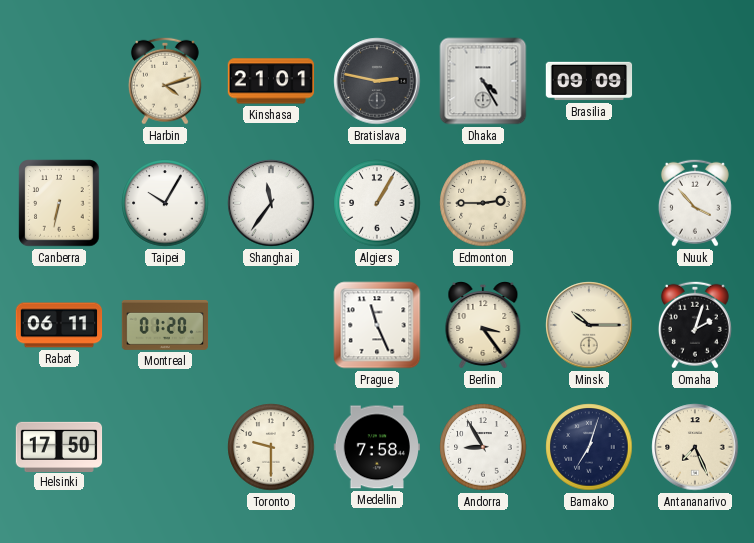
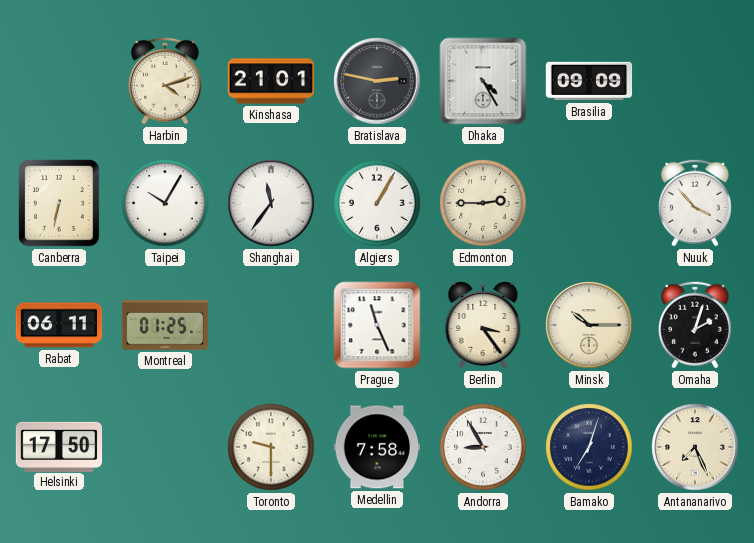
Montreal: 01:20 -> 01:25 (165, 325)
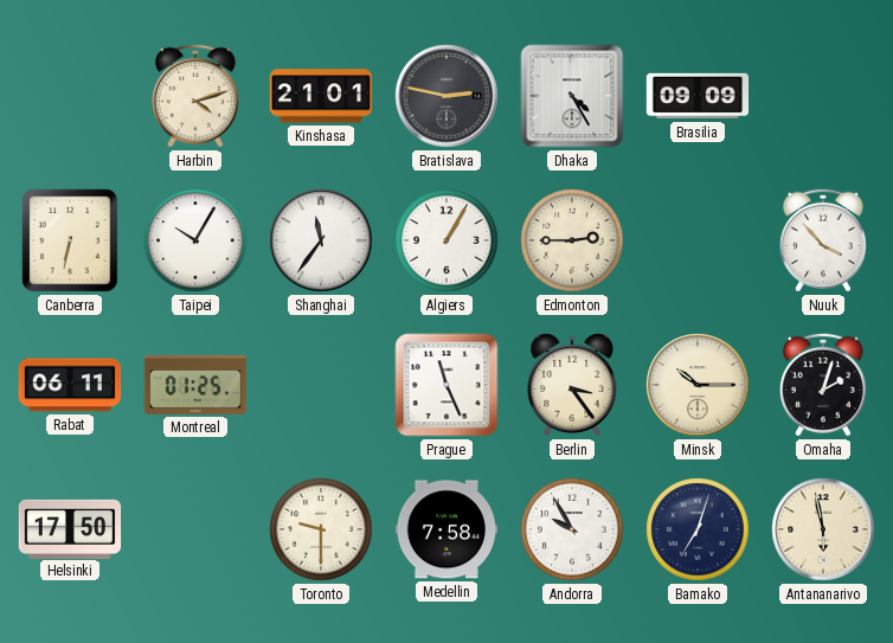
Andorra: 8:55 -> 9:55 (572, 529)
Antananarivo: 7:26 -> 5:58 (823, 529)
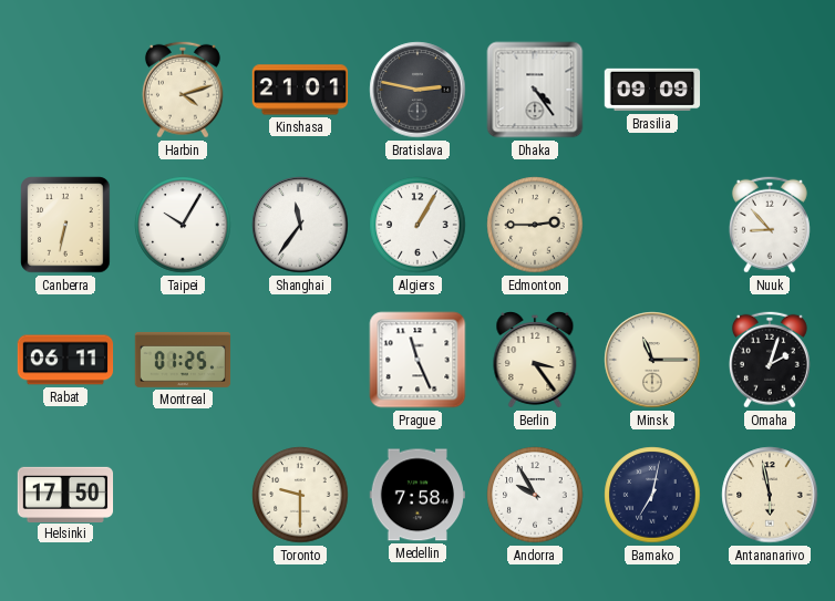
Dhaka: 4:25 -> 4:24 (535, 90)
Nuuk: 3:53 -> 8:53 (770, 225)
Minsk: 10:15 -> 11:15 (652, 360)
Bamako: 7:03 -> 7:02 (652, 495)
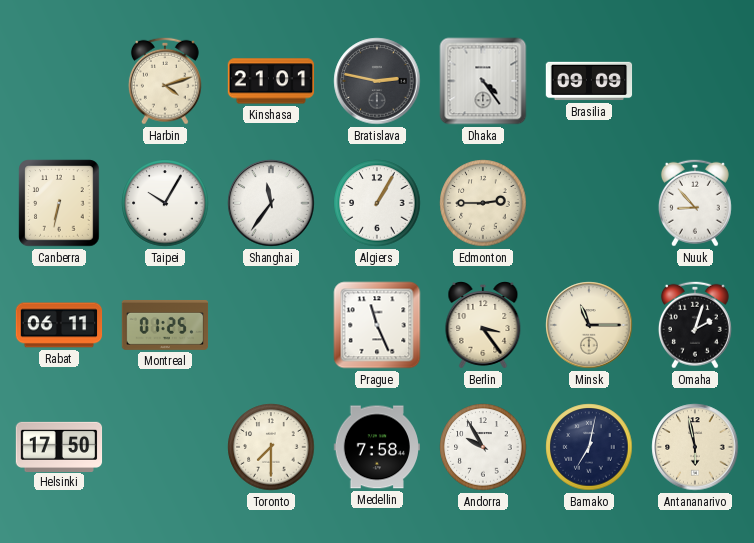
Toronto: 9:30 -> 7:30 (271, 447)
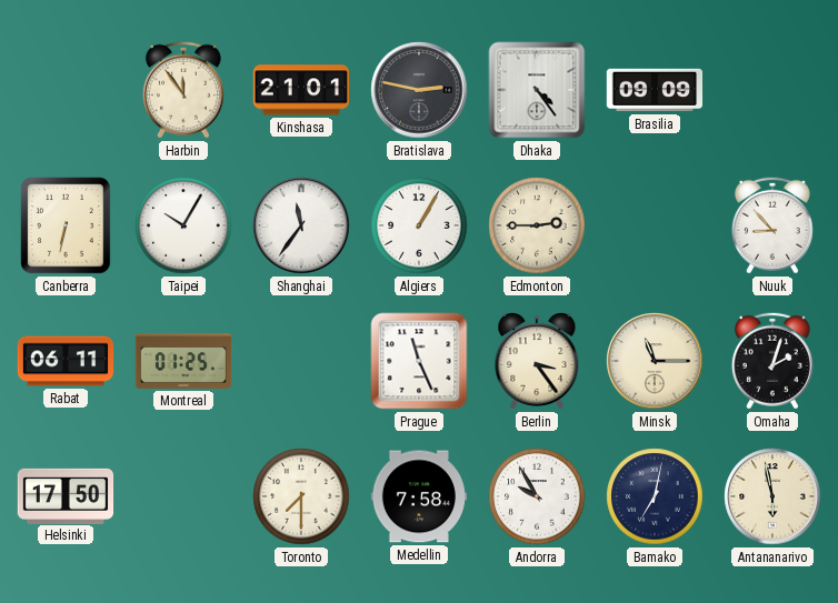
Harbin: 4:12 -> 11:54 (183, 90)
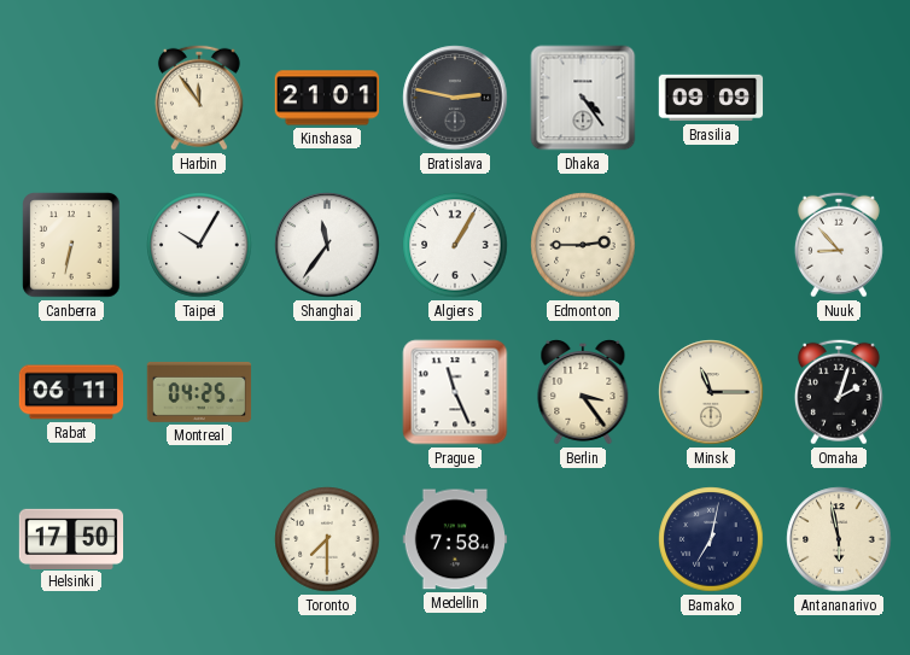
Montreal: 01:25 -> 04:25 (199, 392)
Andorra: 9:55 -> none (537, 496)
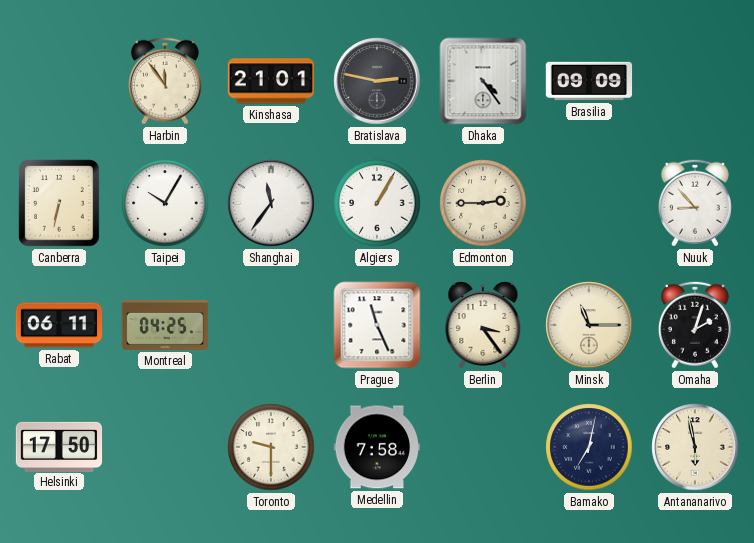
Toronto: 7:30 -> 9:30 (271, 447)
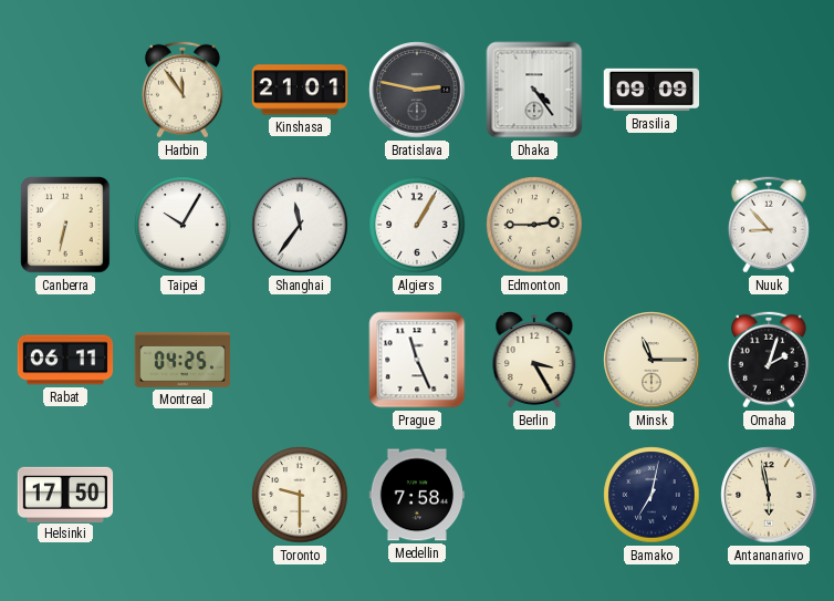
Berlin: 3:24 -> 3:25 (534, 361)
